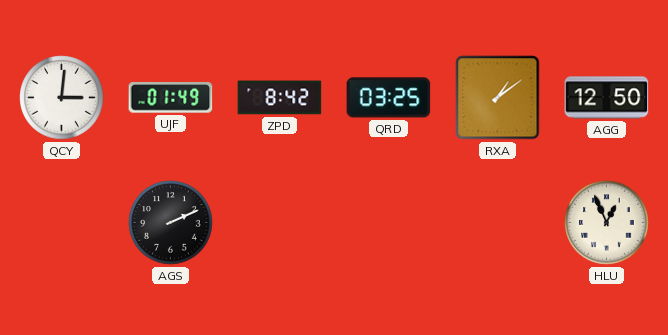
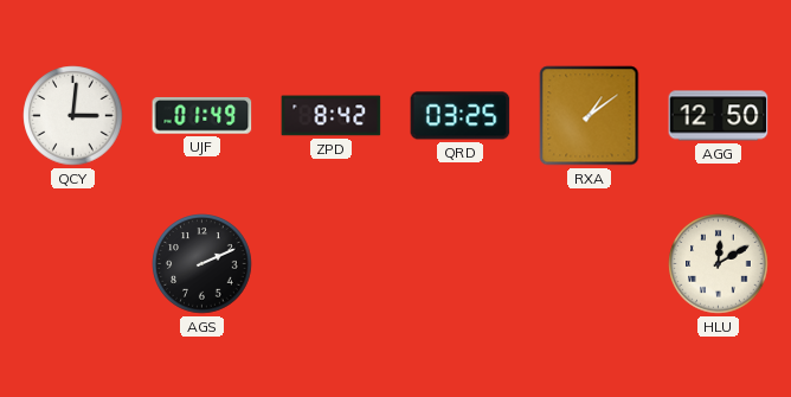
HLU: 12:56 -> 12:10 (719, 264)
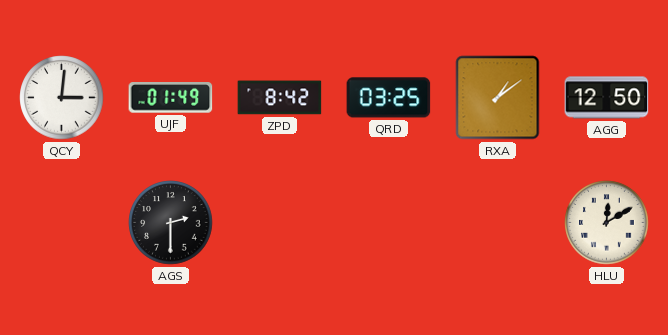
AGS: 2:11 -> 2:30 (171, 223)
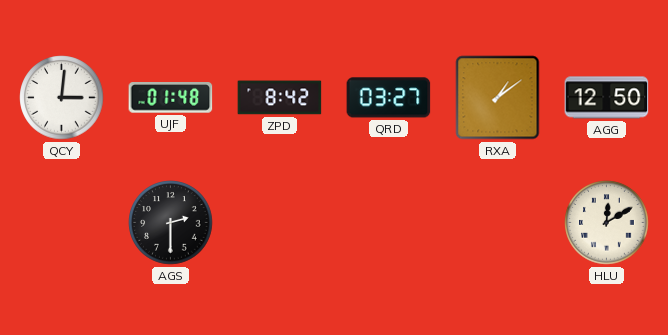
UJF: 01:49 -> 01:48 (171, 98)
QRD: 03:25 -> 03:27 (389, 98)
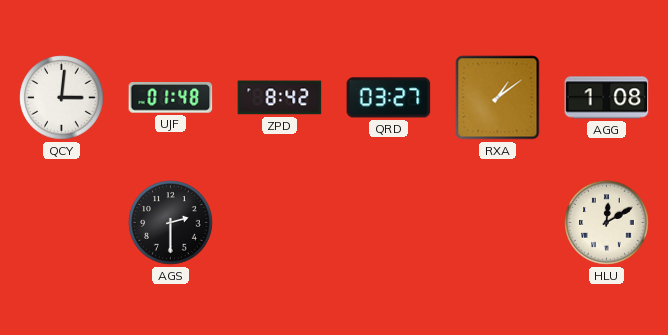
AGG: 12:50 -> 1:08 (607, 98)
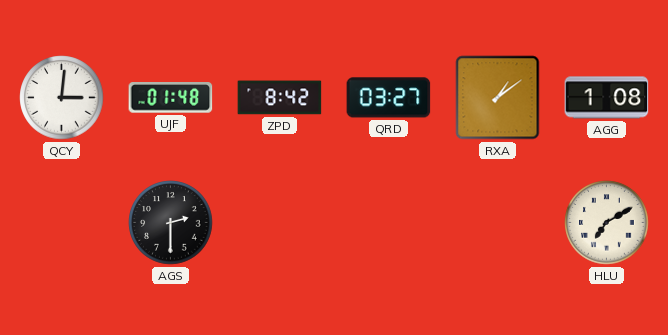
HLU: 12:10 -> 7:10 (607, 223)
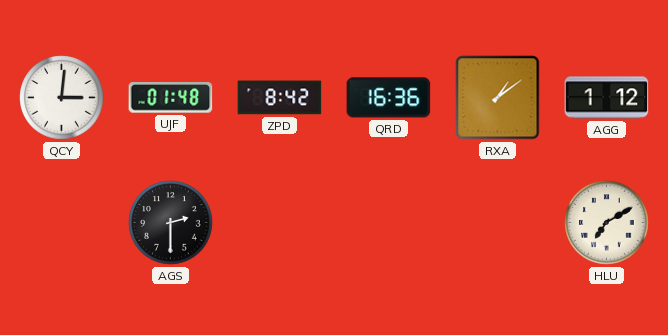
QRD: 03:27 -> 16:36 (389, 98)
AGG: 1:08 -> 1:12 (607, 98)
